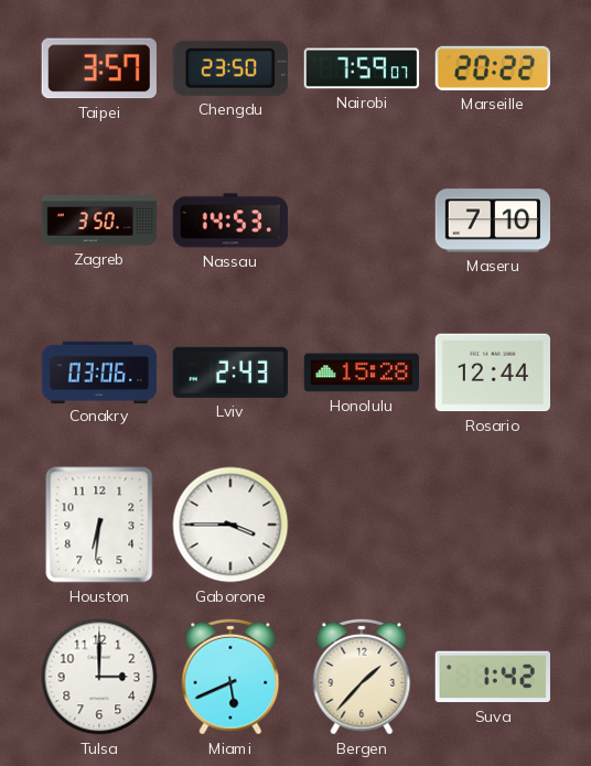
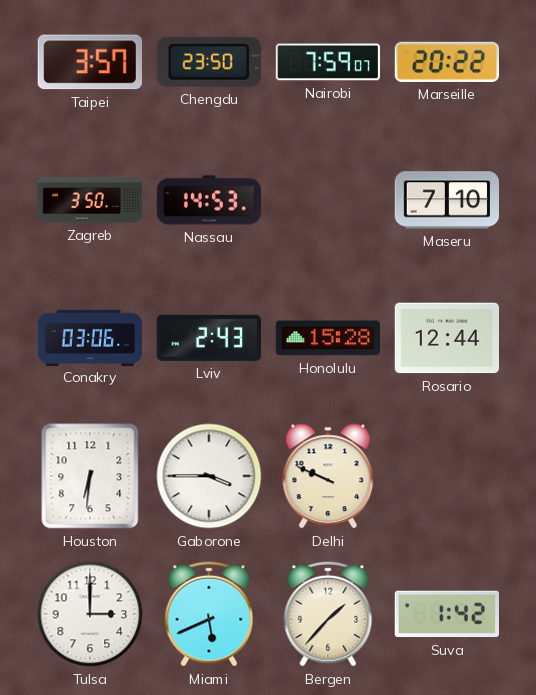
Delhi: none -> 9:49 (328, 476)
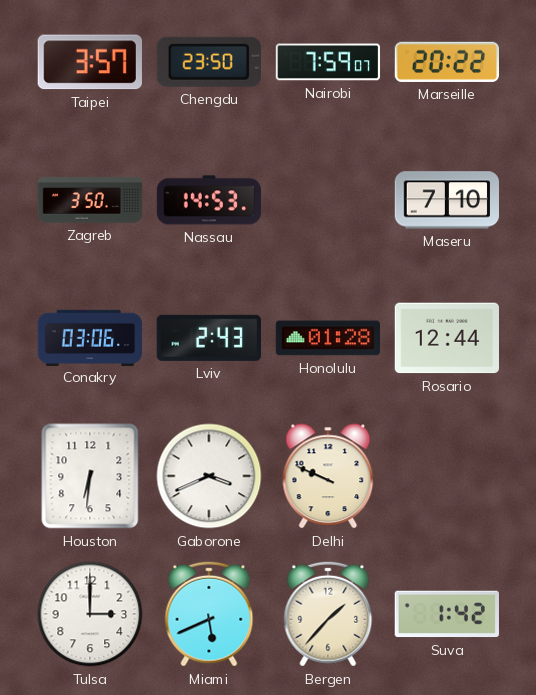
Honolulu: 15:28 -> 01:28 (328, 338)
Gaborone: 3:45 -> 3:41 (209, 476)
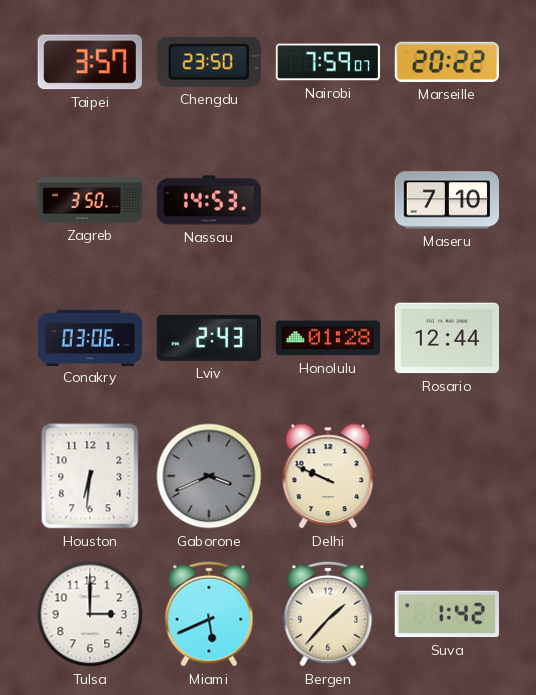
Gaborone dial: white -> grey (209, 476)
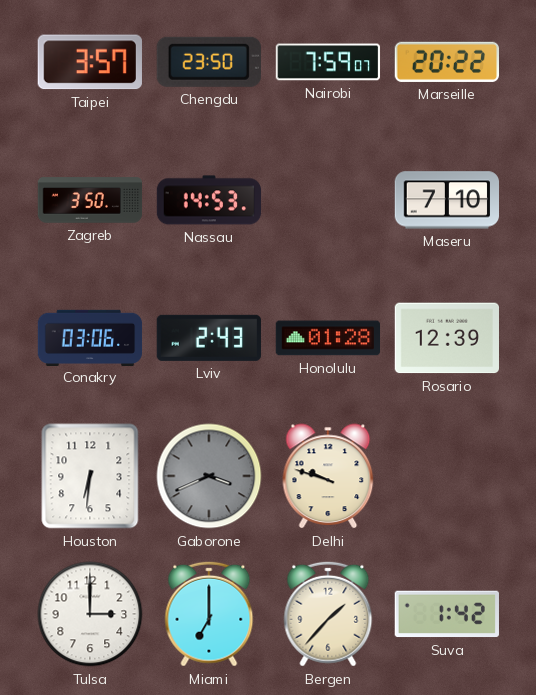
Rosario: 12:44 -> 12:39 (446, 338)
Delhi: 9:49 -> 9:48 (328, 476)
Miami: 5:41 -> 7:00 (209, 614)
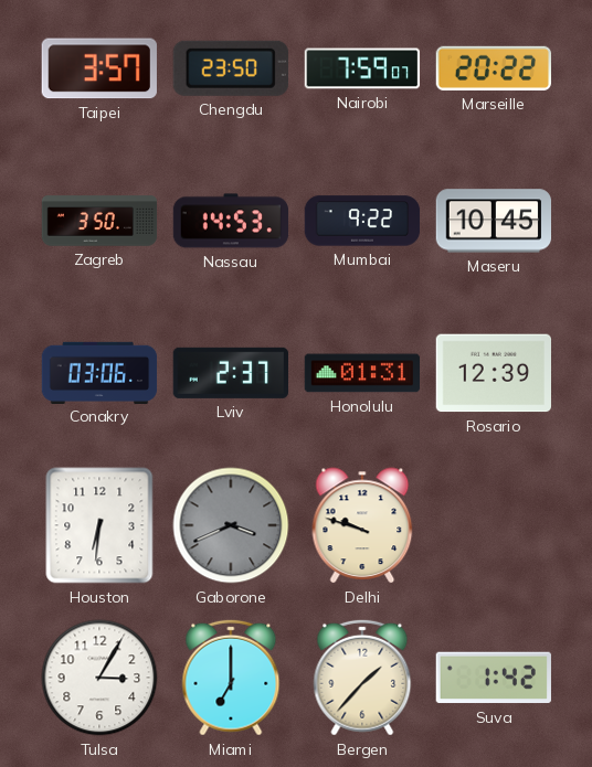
Mumbai: none -> 9:22 (362, 221)
Maseru: 7:10 -> 10:45 (493, 221)
Lviv: 2:43 -> 2:37 (231, 373)
Honolulu: 01:28 -> 01:31 (362, 373)
Tulsa: 3:00 -> 3:05 (99, 678)
